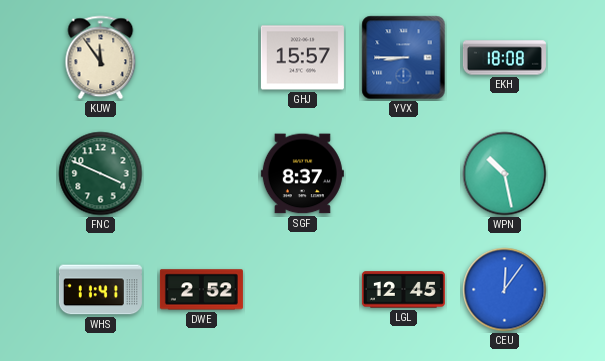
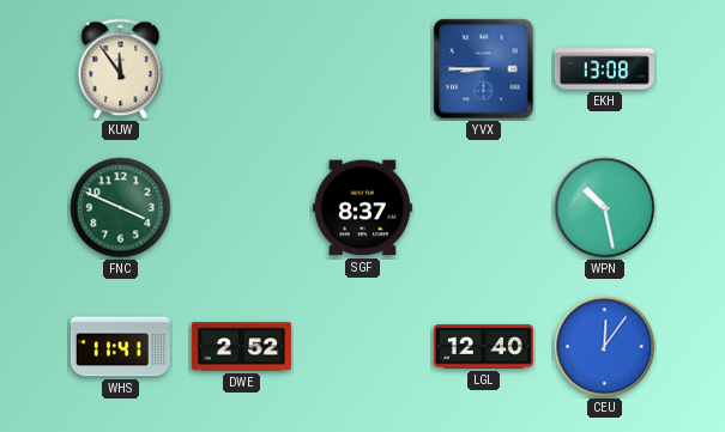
GHJ: 15:57 -> none (302, 58)
EKH: 18:08 -> 13:08 (604, 69)
LGL: 12:45 -> 12:40 (483, 347)
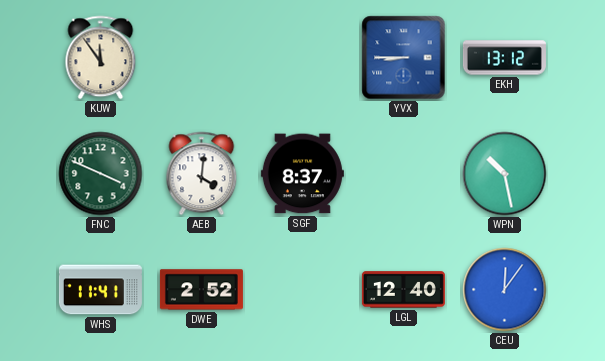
EKH: 13:08 -> 13:12 (504, 58)
AEB: none -> 4:01 (202, 174)
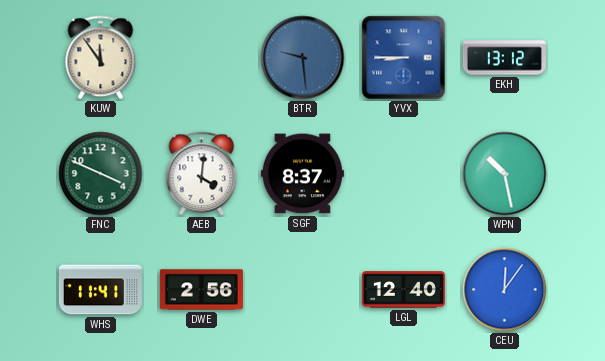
BTR: none -> 9:29 (303, 58)
DWE: 2:52 -> 2:56 (201, 290)
